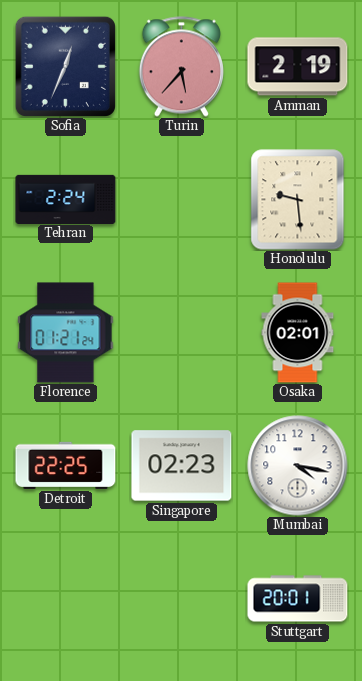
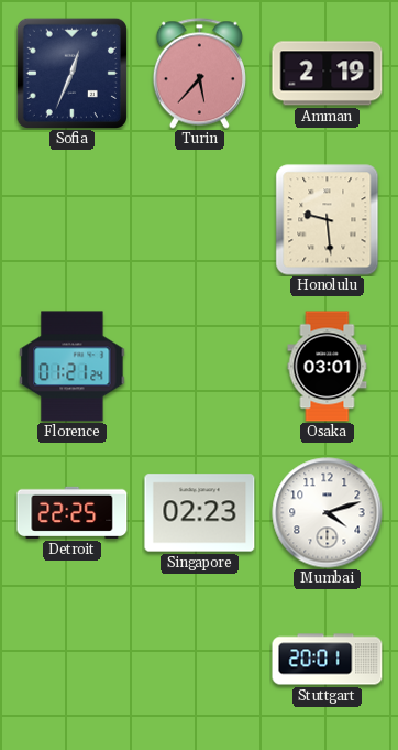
Tehran: 2:24 -> none (66, 199)
Osaka: 02:01 -> 03:01 (328, 367)
Mumbai: 4:17 -> 4:12 (328, 513)
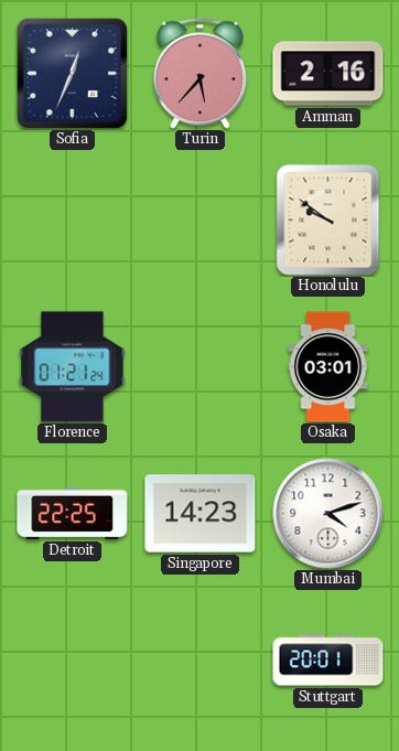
Amman: 2:19 -> 2:16 (328, 74)
Honolulu: 9:29 -> 9:51 (328, 221)
Singapore: 02:23 -> 14:23 (201, 514)
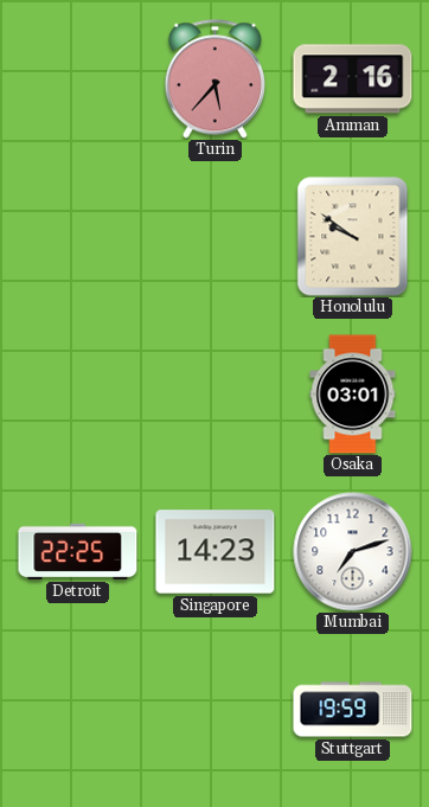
Sofia: 12:34 -> none (72, 73)
Florence: 01:21 -> none (73, 367)
Mumbai: 4:12 -> 7:12 (353, 552)
Stuttgart: 20:01 -> 19:59 (353, 710)
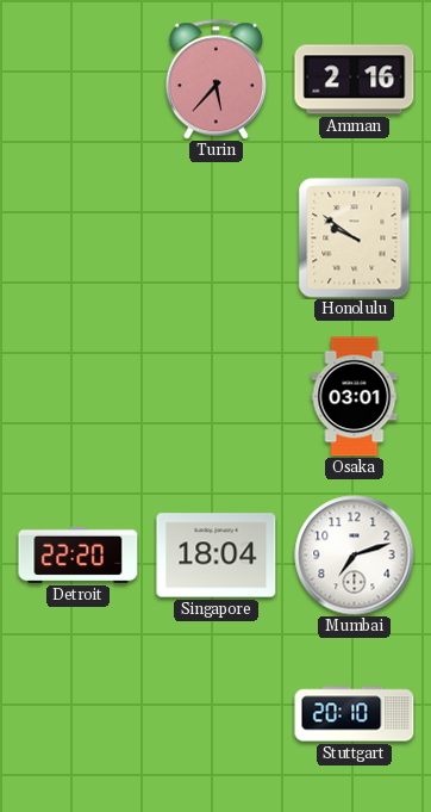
Detroit: 22:25 -> 22:20 (79, 554)
Singapore: 14:23 -> 18:04 (217, 556)
Stuttgart: 19:59 -> 20:10 (355, 714)
